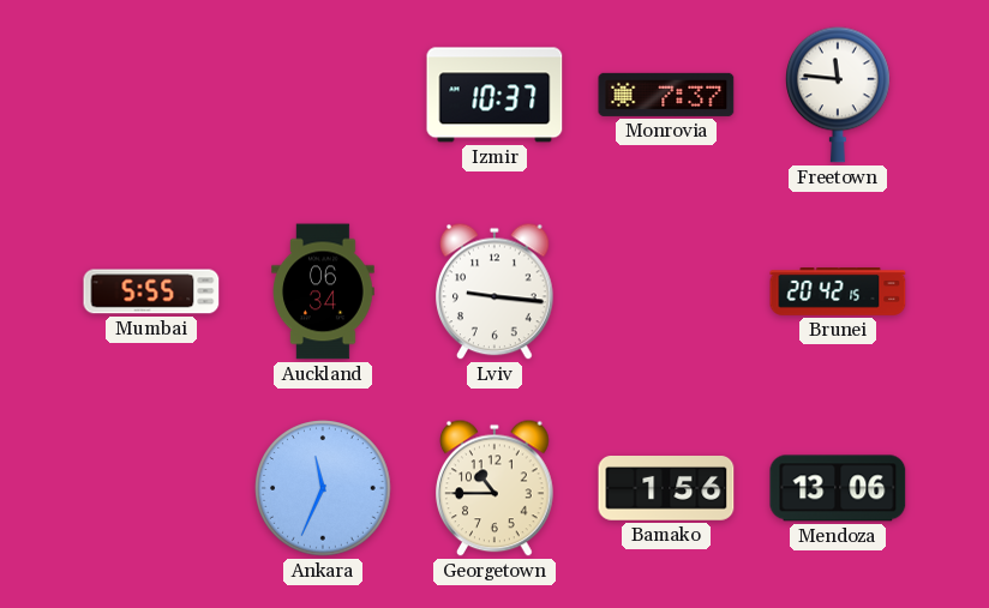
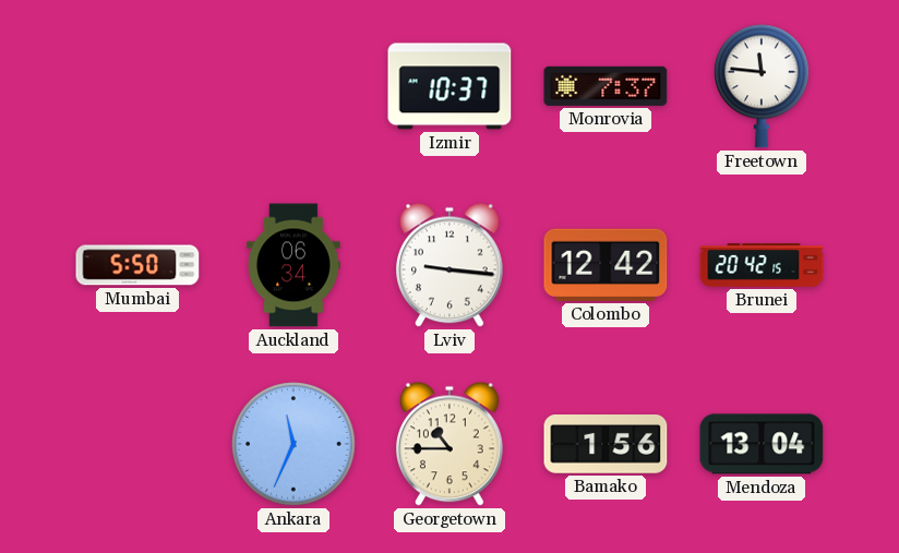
Mumbai: 5:55 -> 5:50 (137, 265)
Colombo: none -> 12:42 (606, 265)
Mendoza: 13:06 -> 13:04 (762, 444)
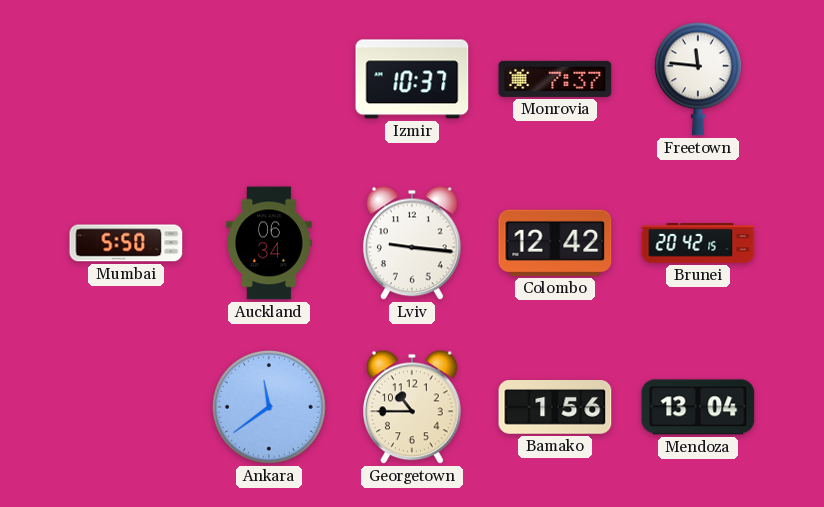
Ankara: 11:34 -> 11:39 (269, 407)
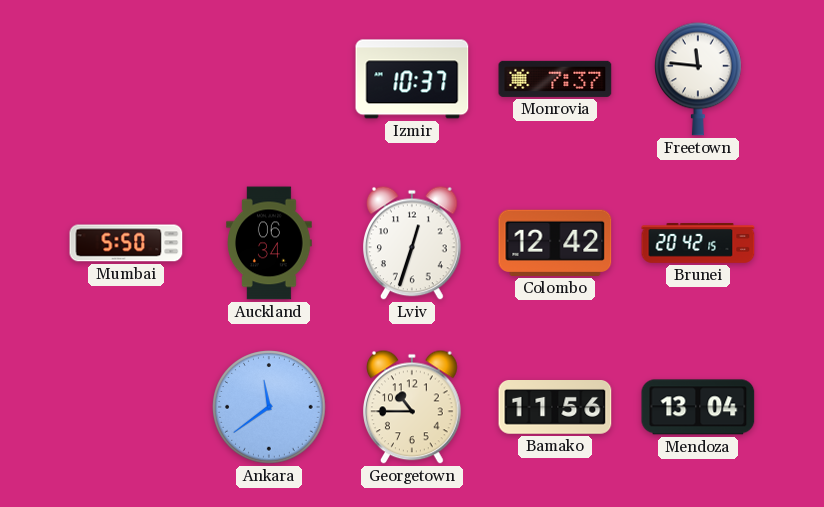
Lviv: 9:16 -> 12:33 (413, 243)
Bamako: 1:56 -> 11:56 (555, 408)
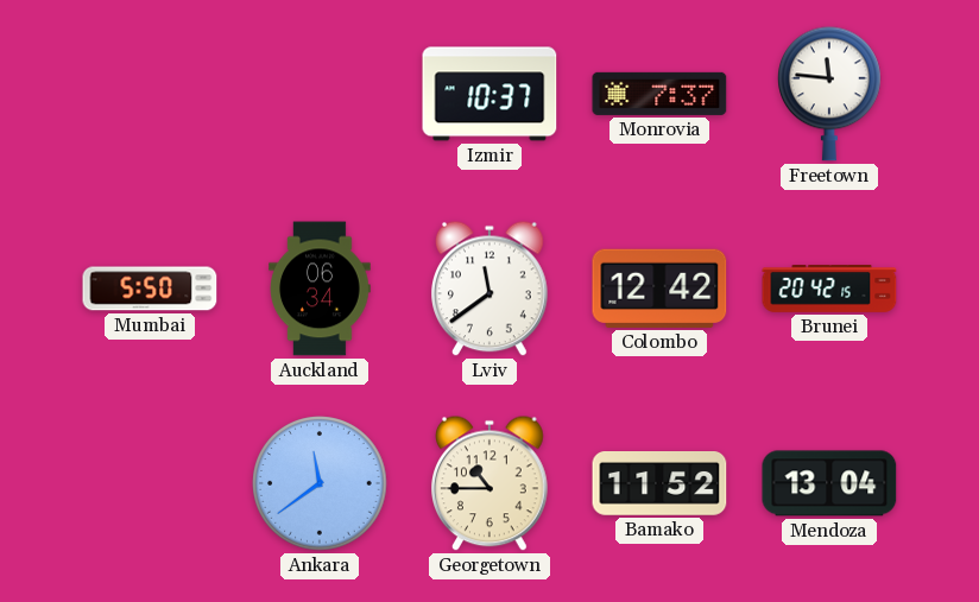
Lviv: 12:33 -> 11:39 (491, 289)
Bamako: 11:56 -> 11:52 (659, 484)
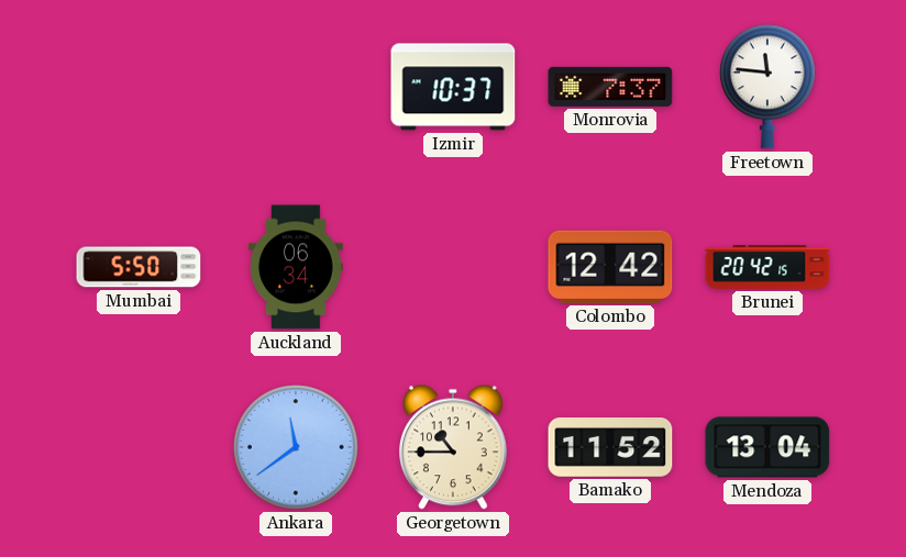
Lviv: 11:39 -> none (491, 289)
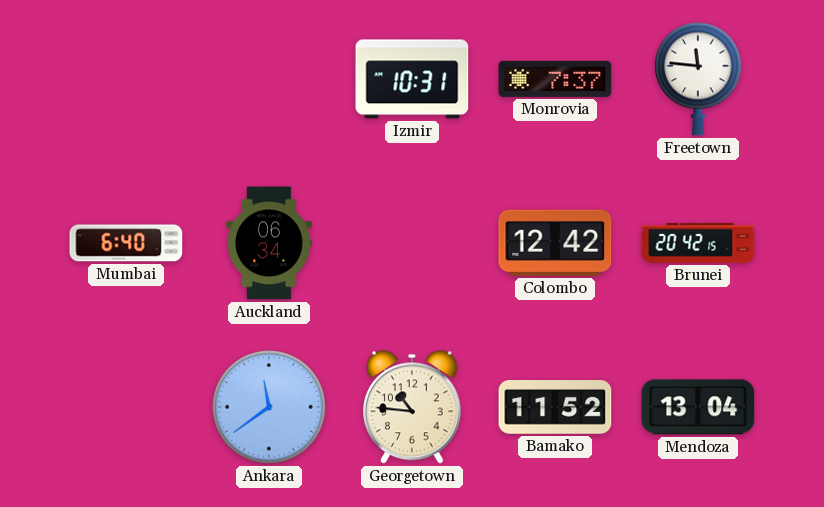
Izmir: 10:37 -> 10:31 (412, 79)
Mumbai: 5:50 -> 6:40 (126, 243)
Georgetown: 10:45 -> 10:46 (413, 407)
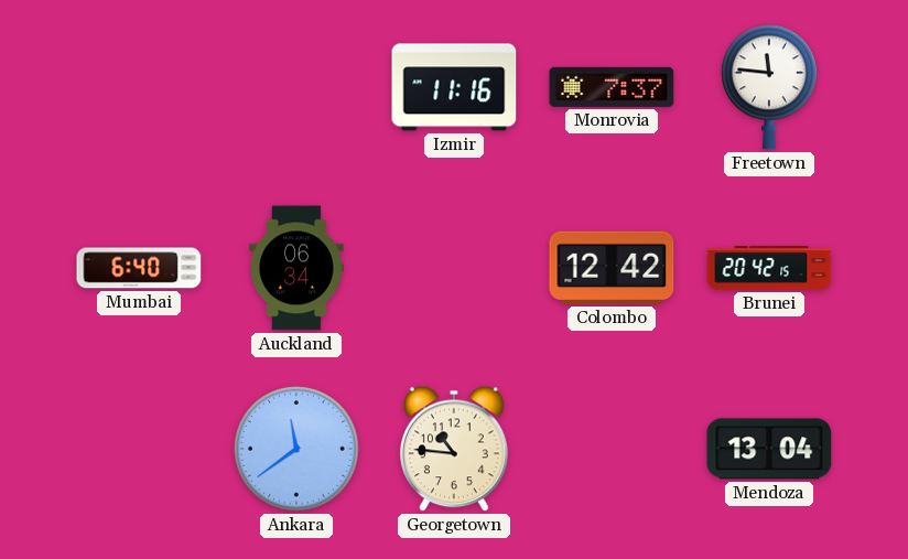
Izmir: 10:31 -> 11:16 (454, 87)
Bamako: 11:52 -> none (555, 408)
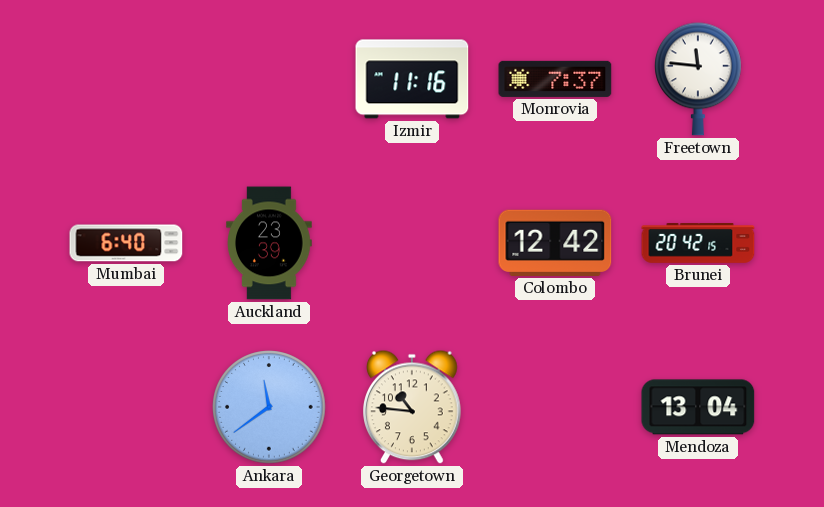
Auckland: 06:34 -> 23:39 (269, 243)
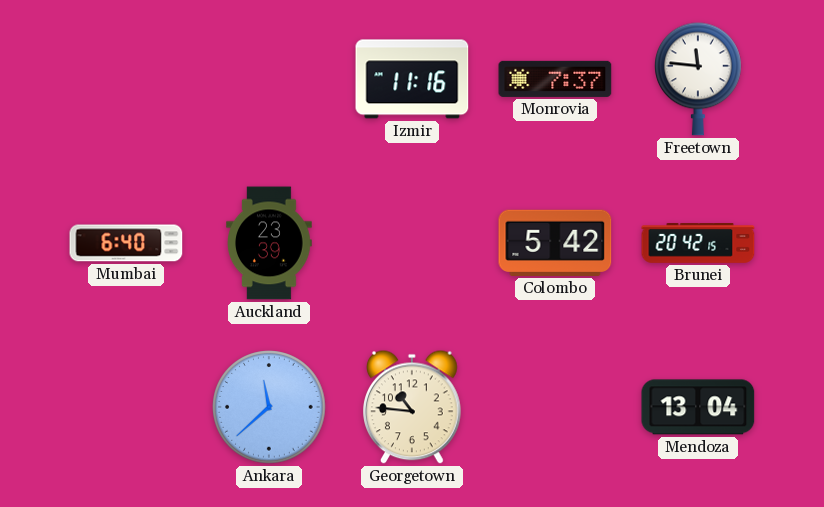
Colombo: 12:42 -> 5:42 (555, 243)
Ankara: 11:39 -> 11:38 (269, 407)
